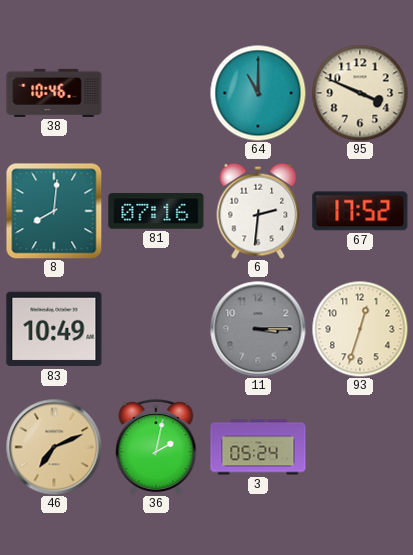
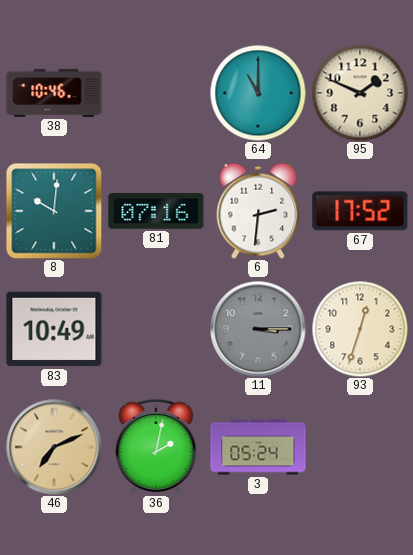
95: 3:49 -> 1:49 (360, 93)
8: 8:01 -> 10:01 (54, 211)
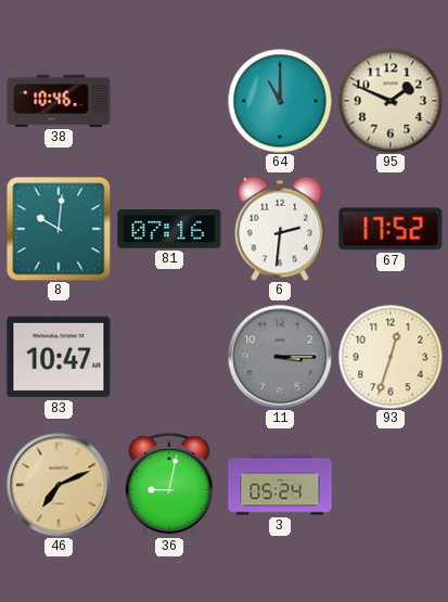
83: 10:49 -> 10:47 (59, 357)
36: 2:02 -> 9:02 (169, 485)
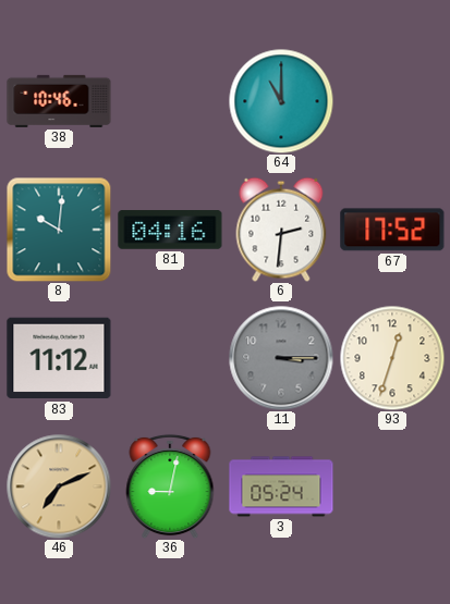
95: 1:49 -> none (391, 101)
81: 07:16 -> 04:16 (170, 230)
83: 10:47 -> 11:12 (59, 358)
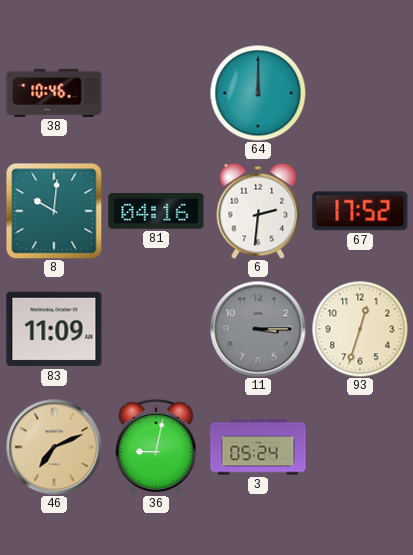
64: 11:00 -> 12:00 (258, 93)
83: 11:12 -> 11:09 (54, 329)
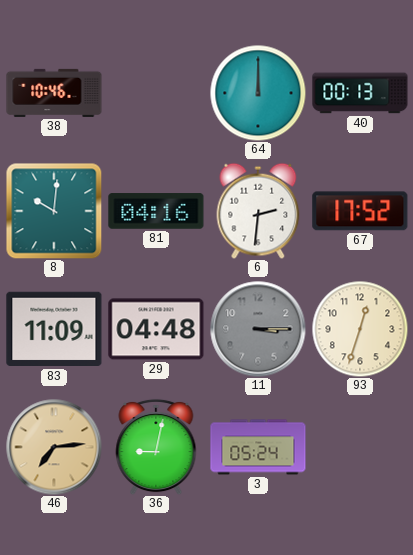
40: none -> 00:13 (360, 93)
29: none -> 04:48 (156, 329)
46: 7:11 -> 7:14 (54, 447)
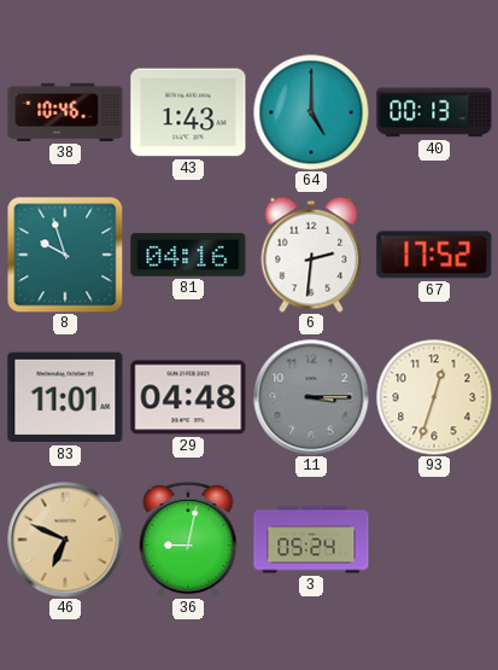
43: none -> 1:43 (188, 112)
64: 12:00 -> 5:00 (311, 112)
8: 10:01 -> 9:57 (65, 255)
83: 11:09 -> 11:01 (65, 397)
46: 7:14 -> 6:49 (65, 540)
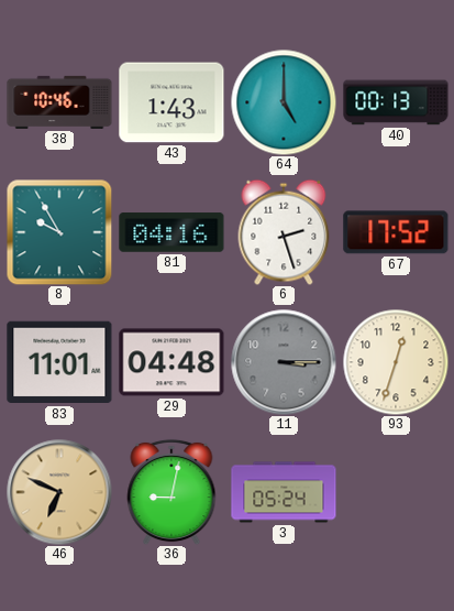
8: 9:57 -> 9:55 (59, 232)
6: 2:31 -> 2:27 (284, 232)
